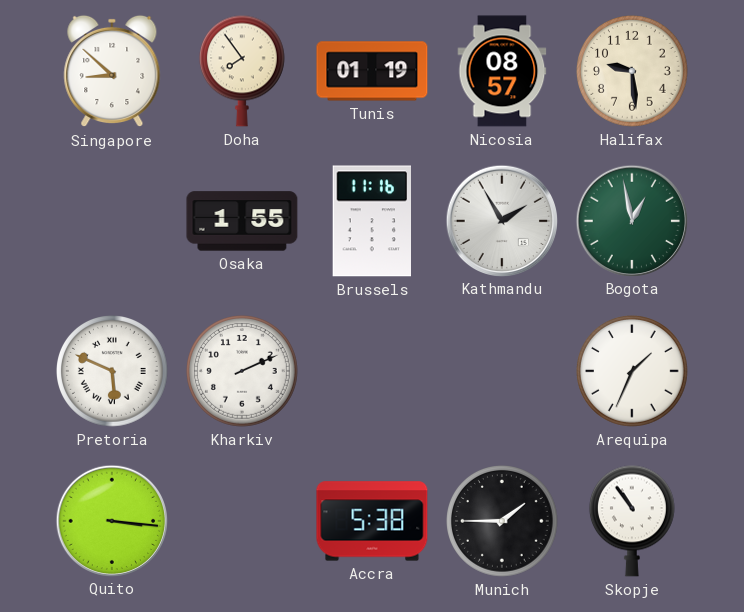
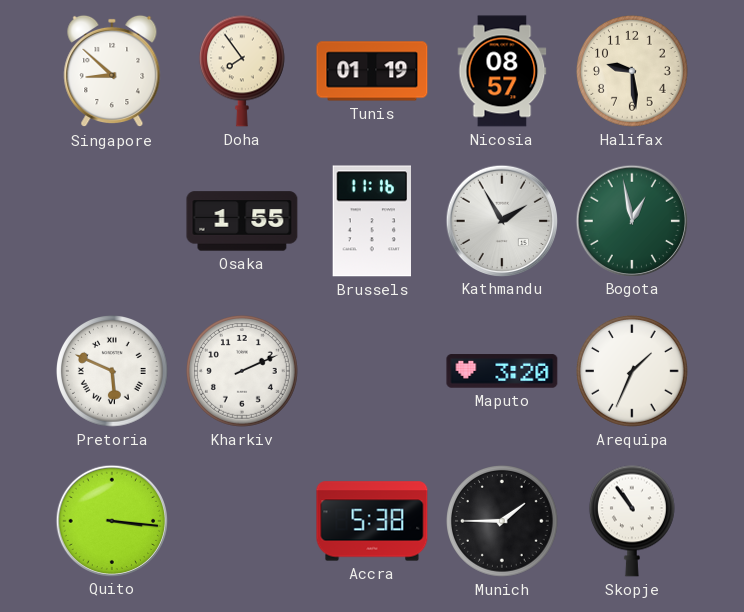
Maputo: none -> 3:20 (502, 371)
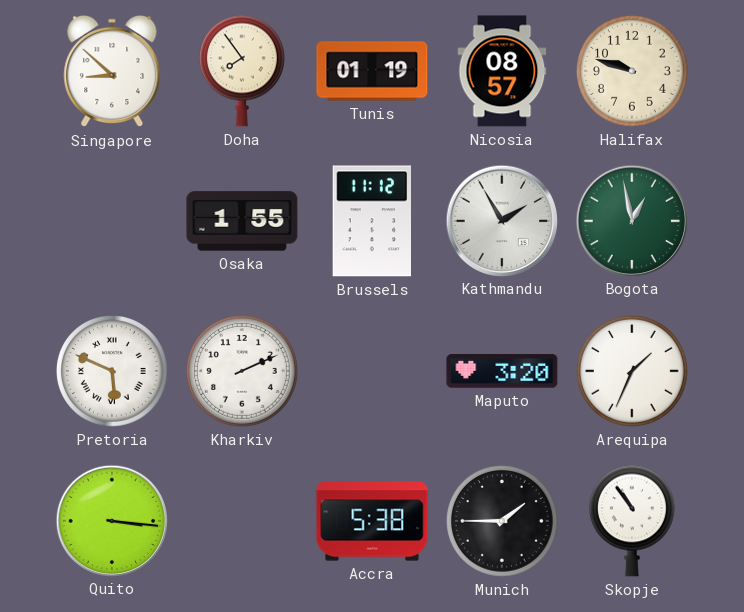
Halifax: 9:29 -> 9:48 (633, 72)
Brussels: 11:16 -> 11:12 (372, 221)
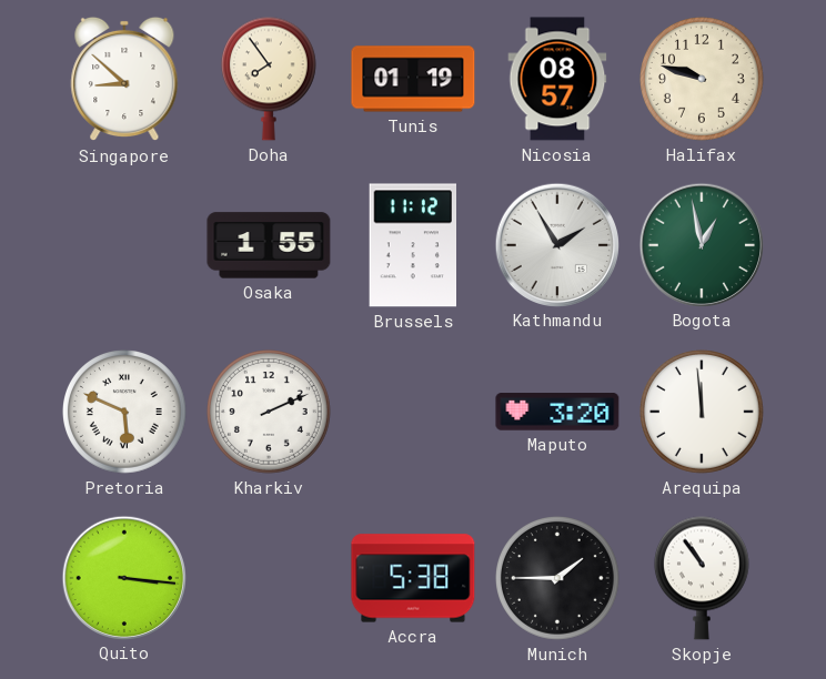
Arequipa: 1:34 -> 11:59 (703, 413)
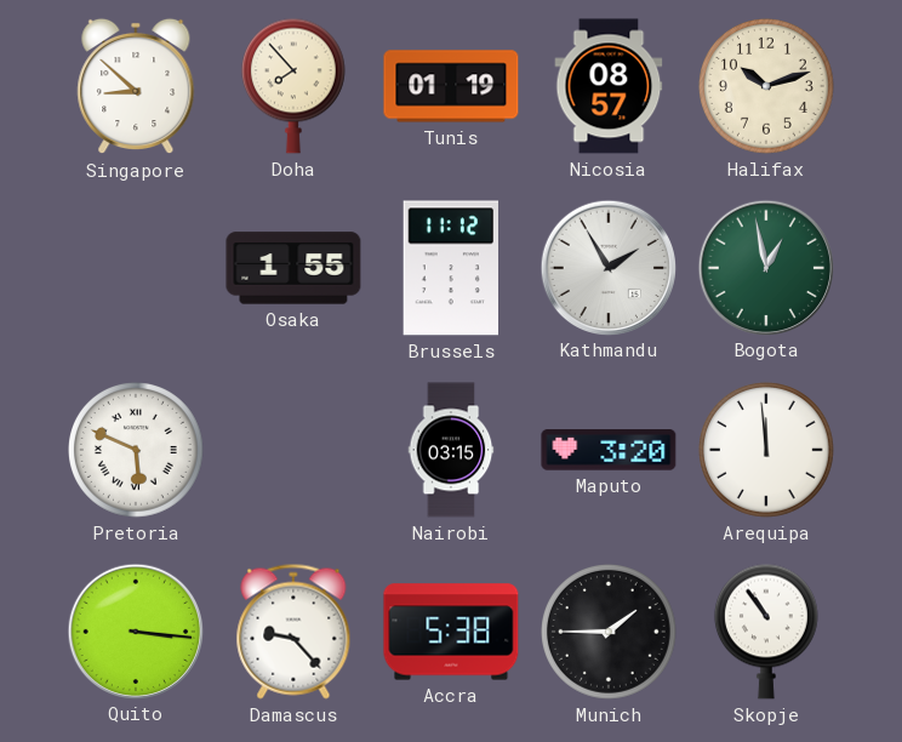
Doha: 7:54 -> 7:53 (293, 86)
Halifax: 9:48 -> 10:12 (767, 87)
Kharkiv: 2:11 -> none (270, 413)
Nairobi: none -> 03:15 (451, 450)
Damascus: none -> 9:23 (293, 632)
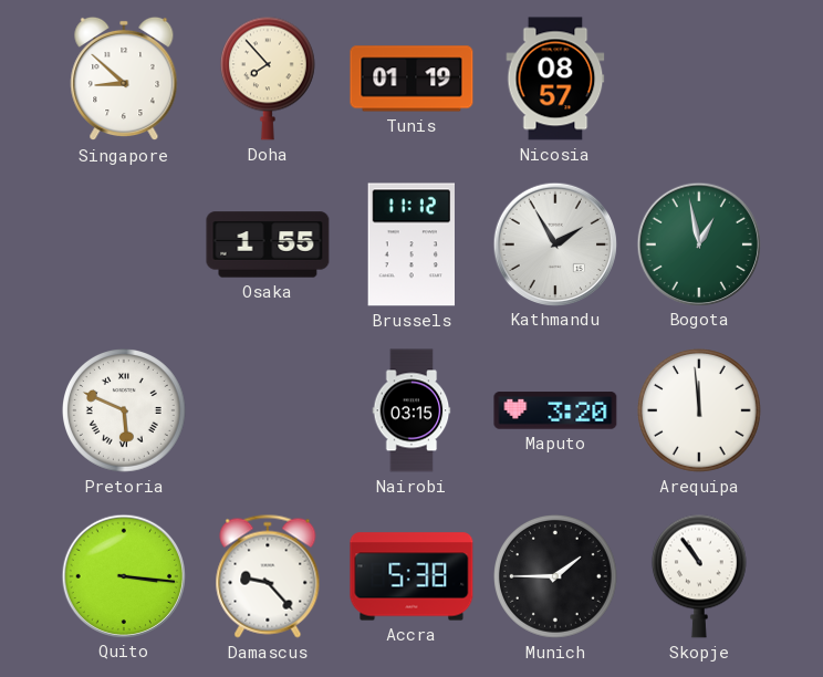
Halifax: 10:12 -> none (767, 87)
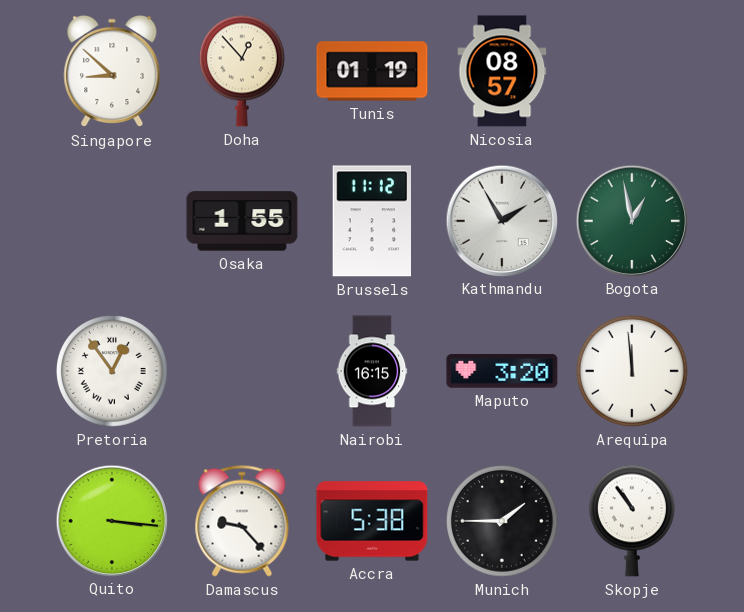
Doha: 7:53 -> 12:53 (242, 71)
Pretoria: 5:49 -> 12:54 (113, 372)
Nairobi: 03:15 -> 16:15 (372, 371)
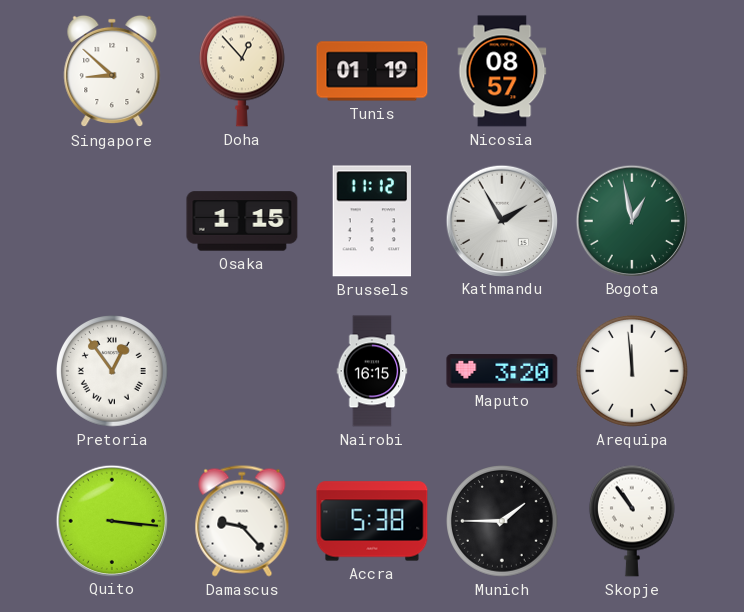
Osaka: 1:55 -> 1:15 (242, 221)
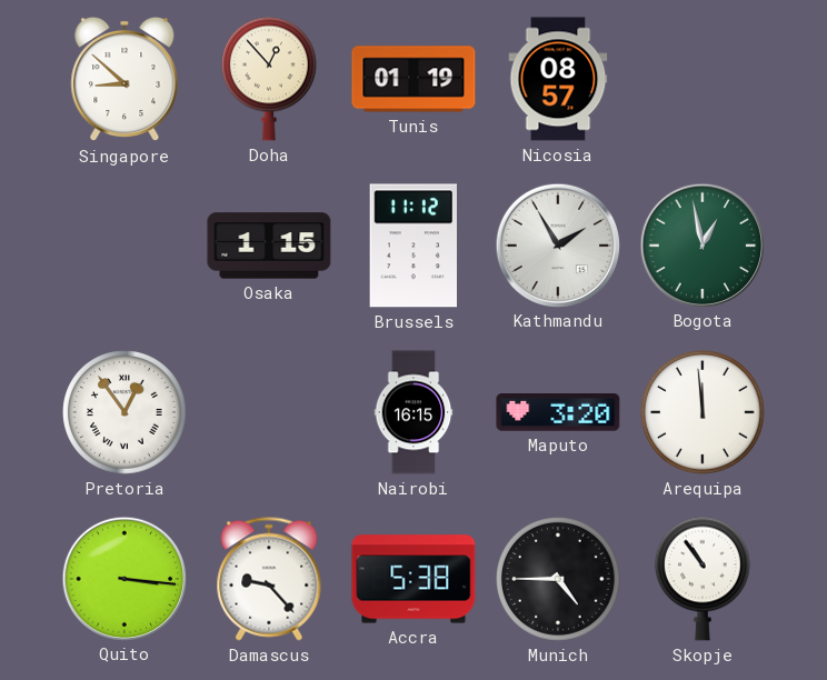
Munich: 1:45 -> 4:45 (559, 580)
